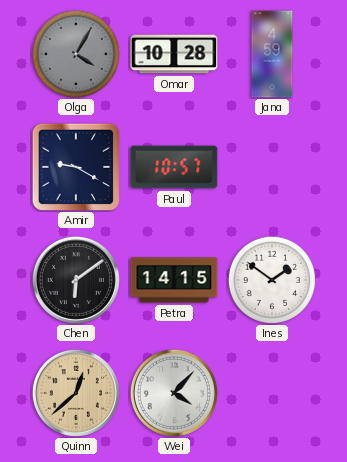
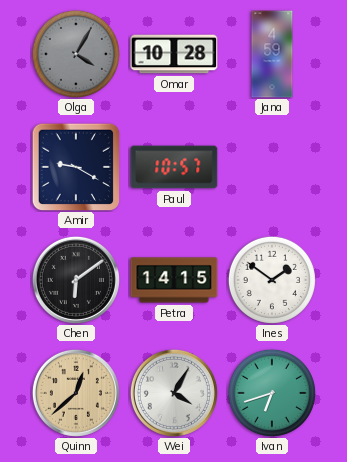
Wei: 4:07 -> 4:05 (174, 393)
Ivan: none -> 6:42 (272, 393)
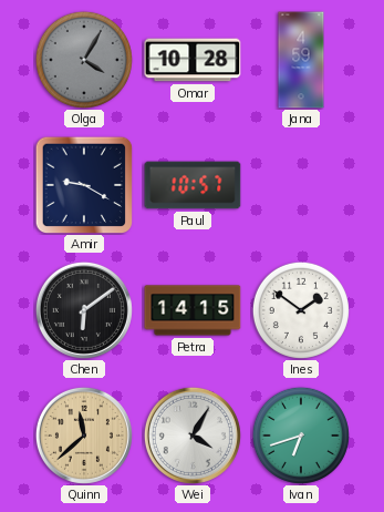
Quinn: 12:38 -> 11:38 (84, 436)
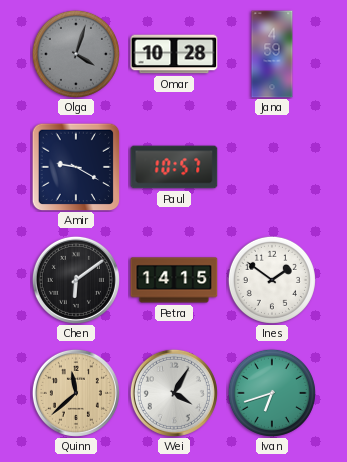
Olga: 4:05 -> 4:03 (76, 54)
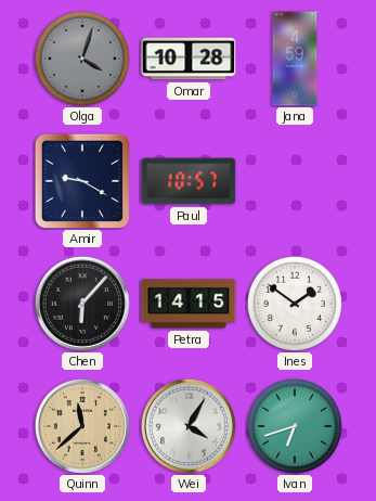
Chen: 6:09 -> 6:07 (82, 304)
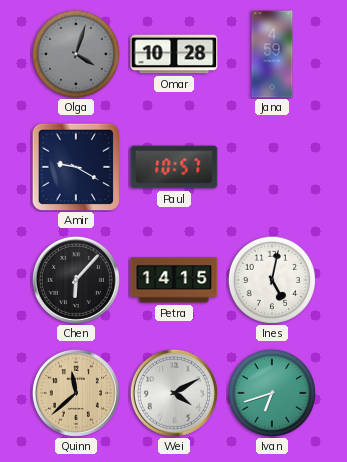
Ines: 1:51 -> 5:02 (272, 280)
Wei: 4:05 -> 4:10 (174, 393)
